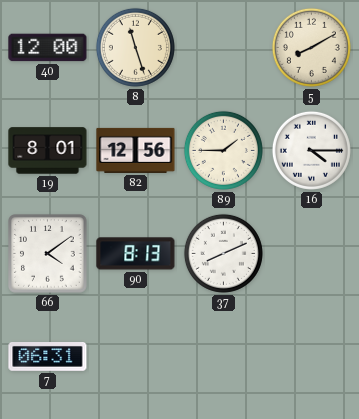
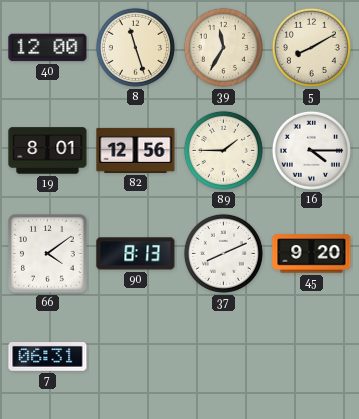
39: none -> 11:35 (223, 47)
45: none -> 9:20 (312, 254)
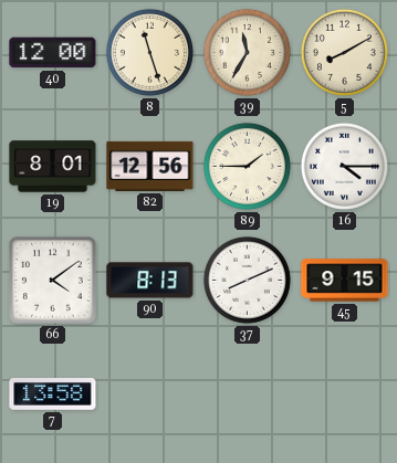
45: 9:20 -> 9:15 (345, 281)
7: 06:31 -> 13:58 (53, 394)
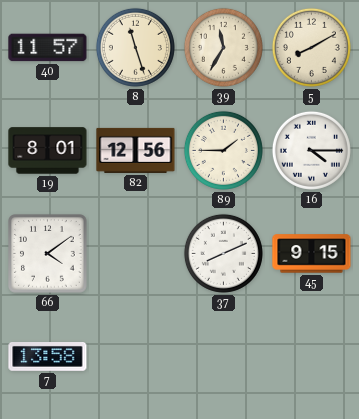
40: 12:00 -> 11:57 (48, 48)
90: 8:13 -> none (150, 281)
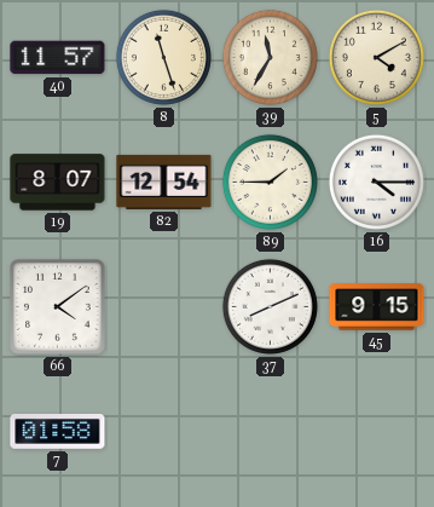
5: 8:10 -> 4:10 (376, 57)
19: 8:01 -> 8:07 (58, 183)
82: 12:56 -> 12:54 (164, 182)
7: 13:58 -> 01:58 (58, 432)
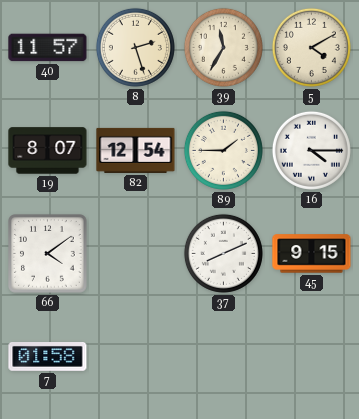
8: 11:27 -> 2:27 (135, 47)
